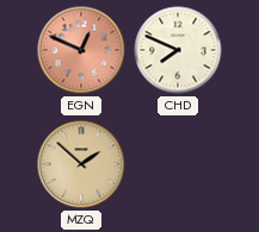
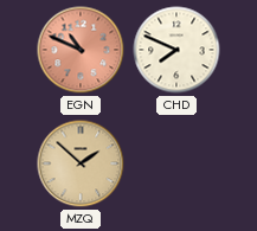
EGN: 12:49 -> 10:49 (81, 50)
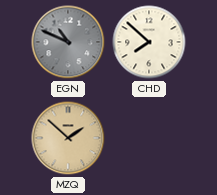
EGN dial: salmon -> grey (68, 42)
CHD: 7:49 -> 7:52 (149, 42)
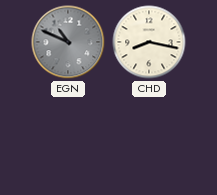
CHD: 7:52 -> 8:17 (149, 42)
MZQ: 1:52 -> none (68, 138)
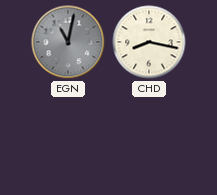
EGN: 10:49 -> 11:02 (68, 42)
